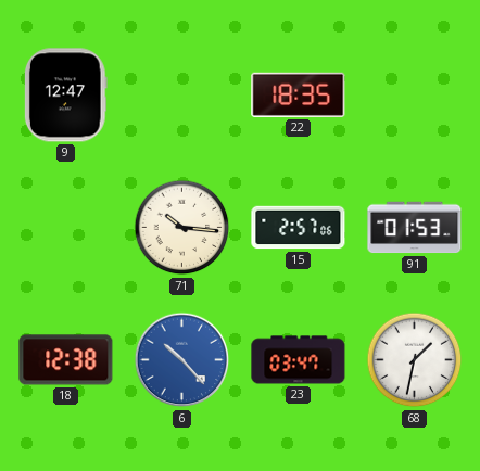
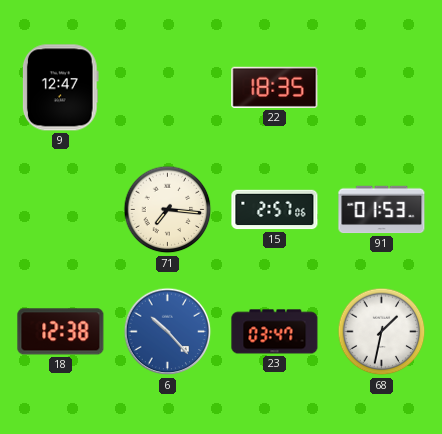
71: 10:16 -> 7:16 (168, 210)
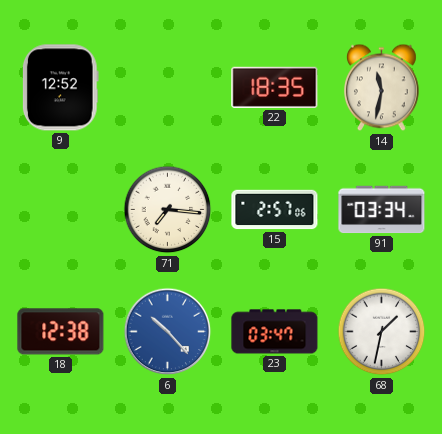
9: 12:47 -> 12:52 (60, 88)
14: none -> 11:32 (382, 88)
91: 01:53 -> 03:34 (382, 210)
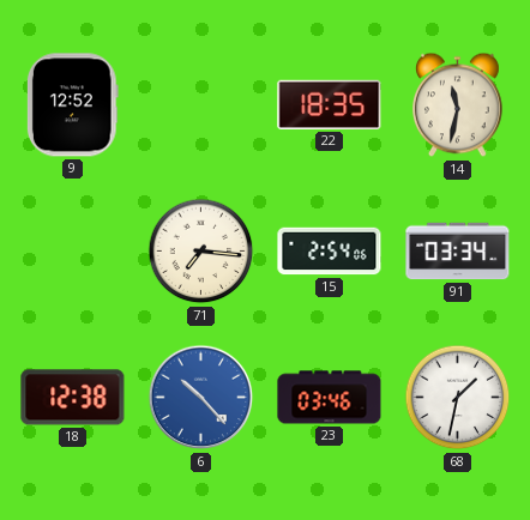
15: 2:57 -> 2:54 (330, 252)
23: 03:47 -> 03:46 (330, 398)
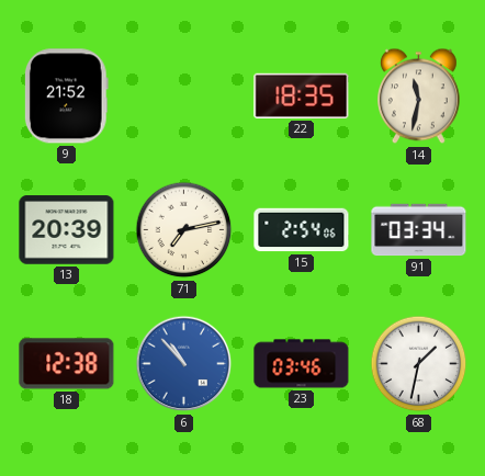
9: 12:52 -> 21:52 (66, 97)
13: none -> 20:39 (67, 230)
71: 7:16 -> 7:13 (184, 230)
6: 10:23 -> 10:53 (184, 364)
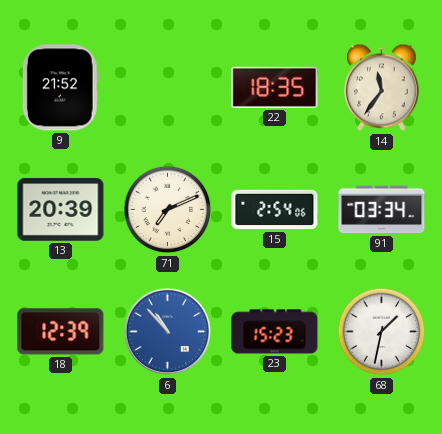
14: 11:32 -> 11:36 (382, 88)
71: 7:13 -> 7:11 (168, 210)
18: 12:38 -> 12:39 (61, 332)
23: 03:46 -> 15:23 (275, 332)
